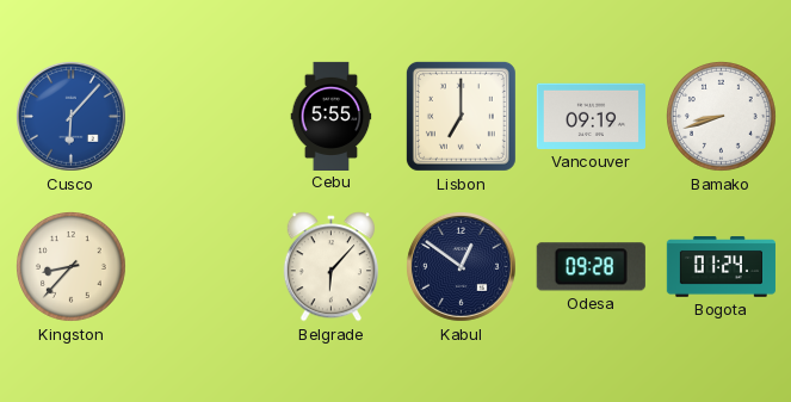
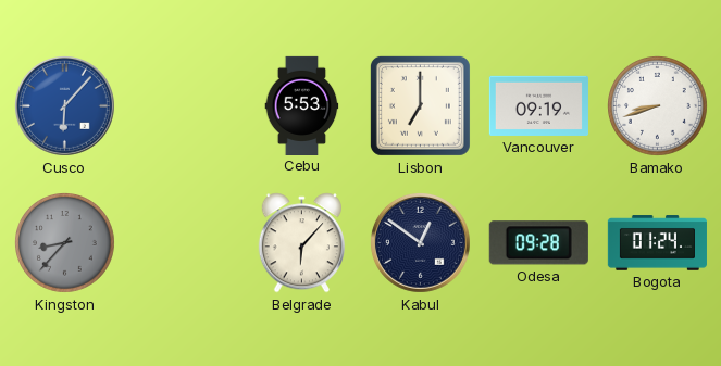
Cebu: 5:55 -> 5:53 (302, 105)
Kingston dial: cream -> grey (65, 243)
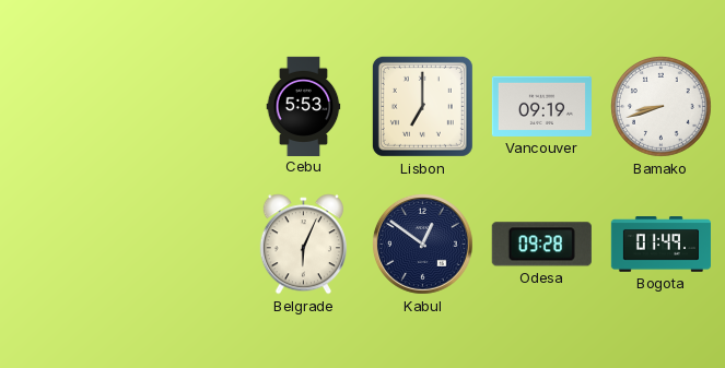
Cusco: 6:07 -> none (64, 105)
Kingston: 8:37 -> none (65, 243)
Belgrade: 6:07 -> 6:04 (303, 245)
Bogota: 01:24 -> 01:49 (660, 245)
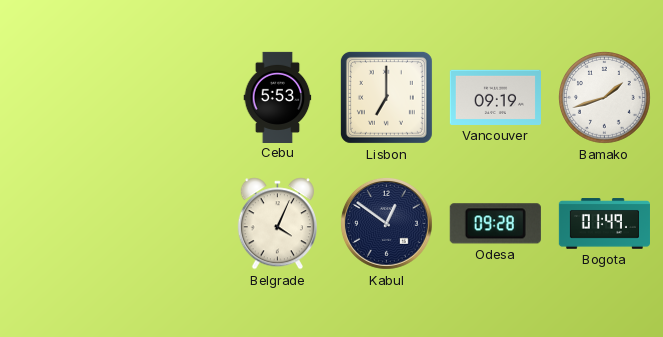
Bamako: 8:42 -> 1:42 (605, 98)
Belgrade: 6:04 -> 4:04 (277, 224)
